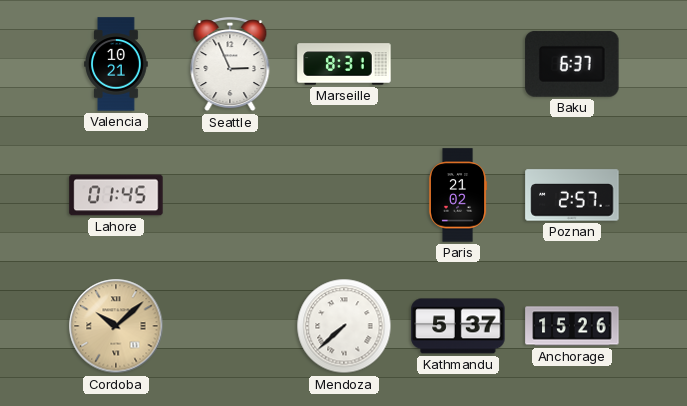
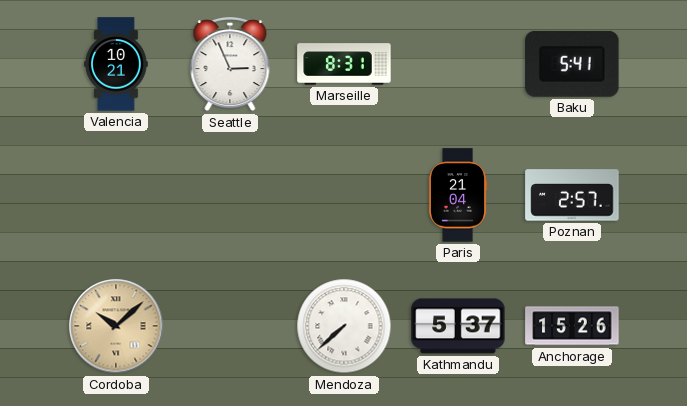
Baku: 6:37 -> 5:41 (572, 64)
Lahore: 01:45 -> none (116, 195)
Paris: 21:02 -> 21:04 (458, 195)
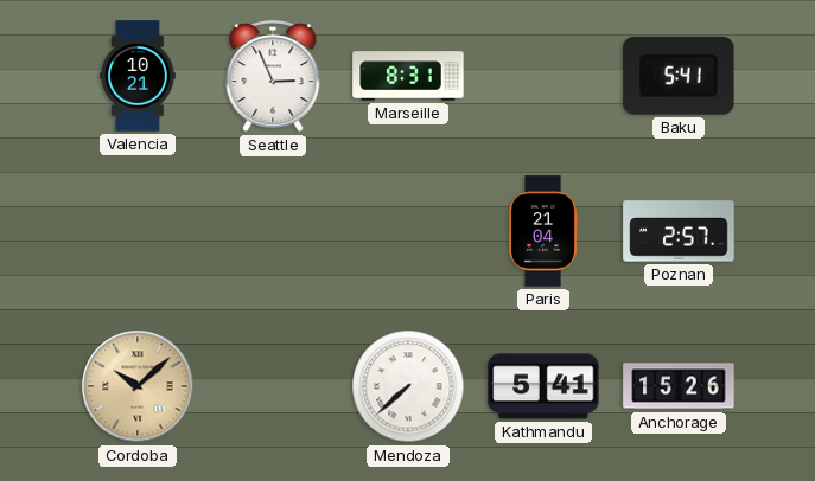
Kathmandu: 5:37 -> 5:41 (543, 386)
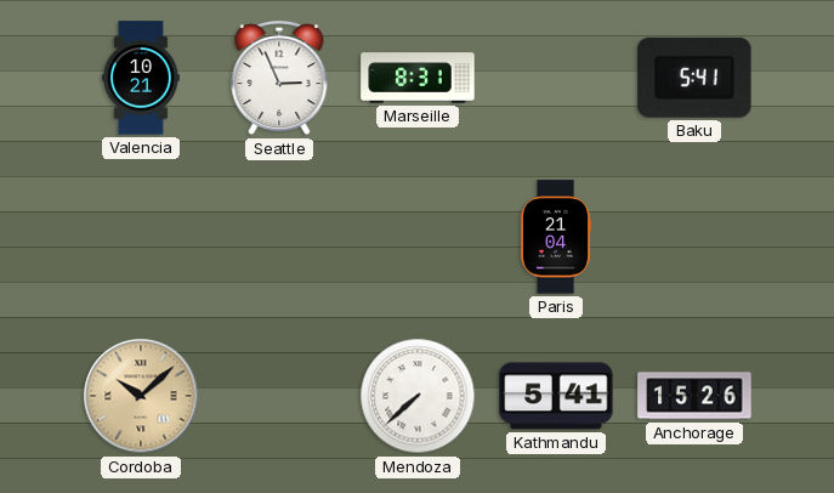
Poznan: 2:57 -> none (679, 231)
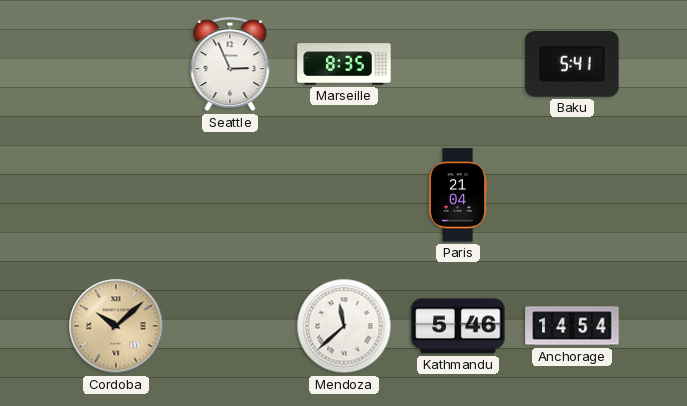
Valencia: 10:21 -> none (141, 78)
Marseille: 8:31 -> 8:35 (344, 64)
Mendoza: 7:38 -> 11:38 (344, 326)
Kathmandu: 5:41 -> 5:46 (458, 326)
Anchorage: 15:26 -> 14:54 (572, 326)
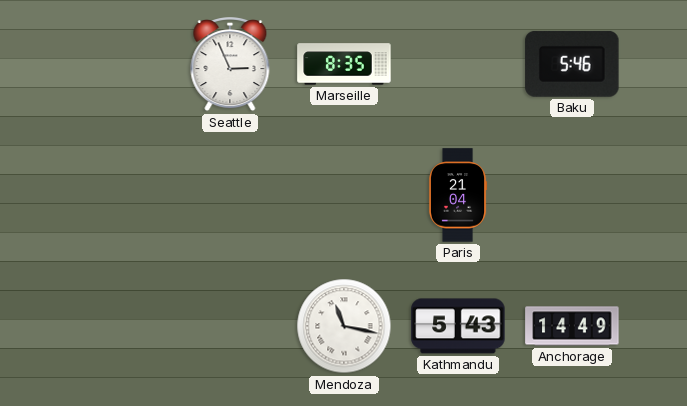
Baku: 5:41 -> 5:46 (572, 64)
Cordoba: 10:08 -> none (116, 326)
Mendoza: 11:38 -> 11:17 (344, 326)
Kathmandu: 5:46 -> 5:43 (458, 326)
Anchorage: 14:54 -> 14:49 (572, 326)
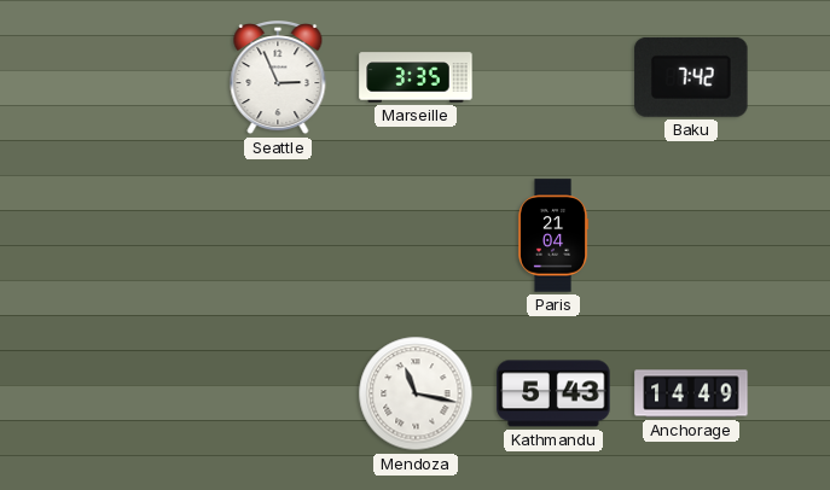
Marseille: 8:35 -> 3:35 (416, 77)
Baku: 5:46 -> 7:42 (691, 77)
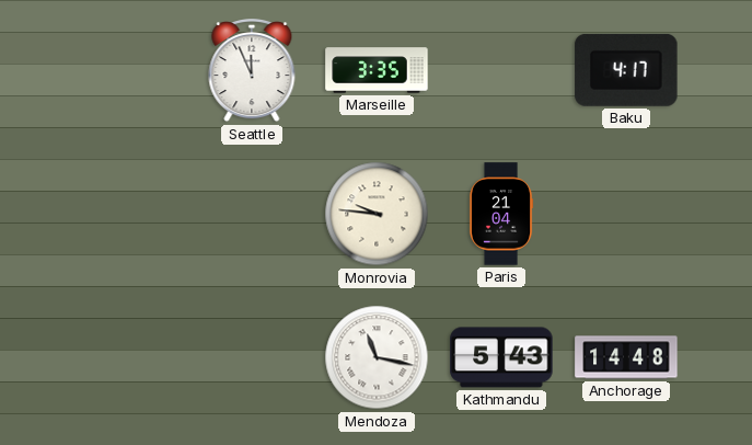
Seattle: 2:56 -> 11:56 (252, 71)
Baku: 7:42 -> 4:17 (626, 70)
Monrovia: none -> 9:46 (377, 214)
Anchorage: 14:49 -> 14:48 (626, 357)
